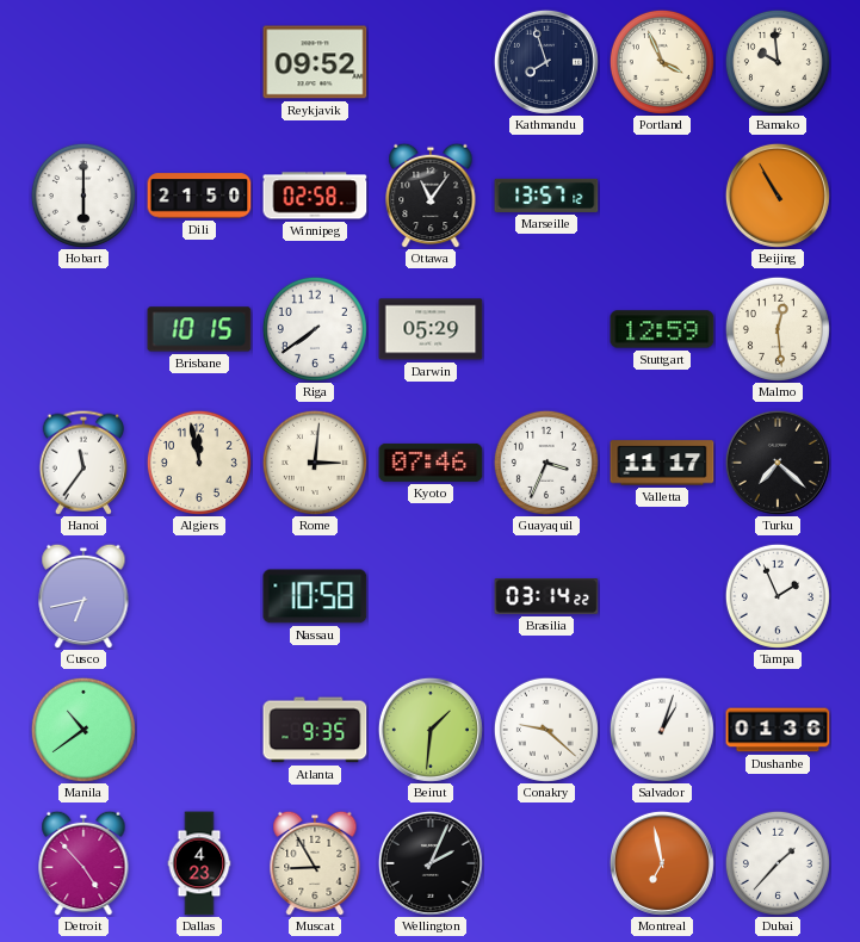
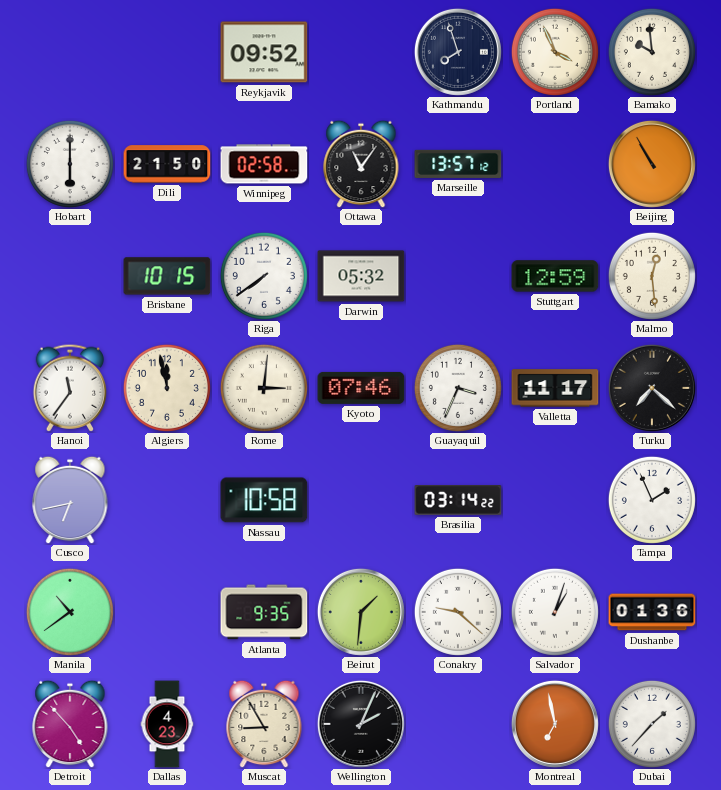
Darwin: 05:29 -> 05:32 (361, 276)
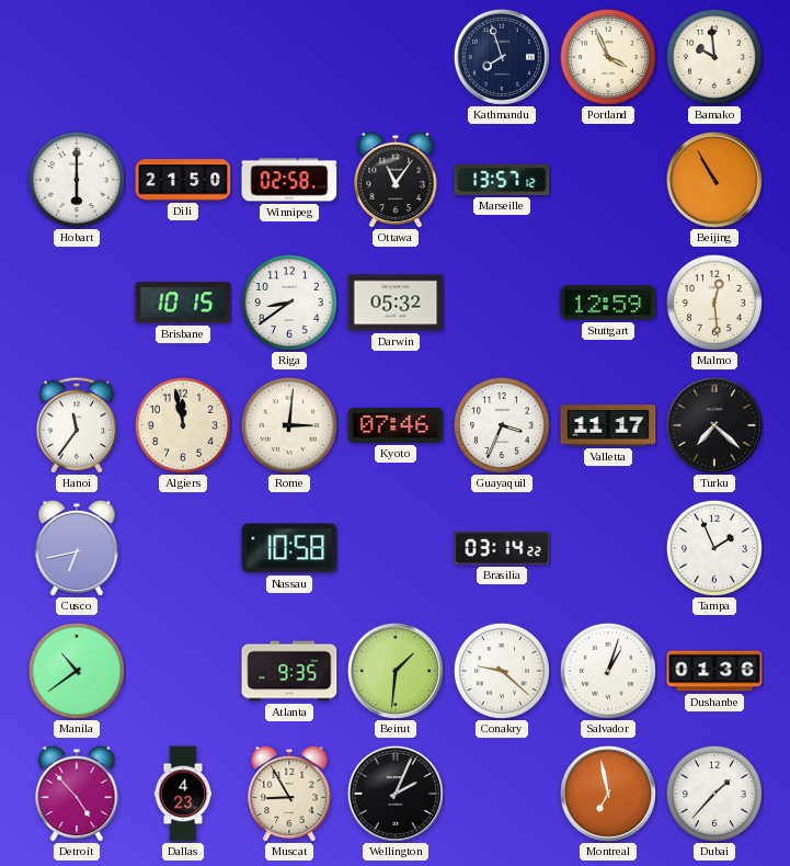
Reykjavik: 09:52 -> none (264, 52)
Riga: 7:39 -> 8:39 (289, 303)
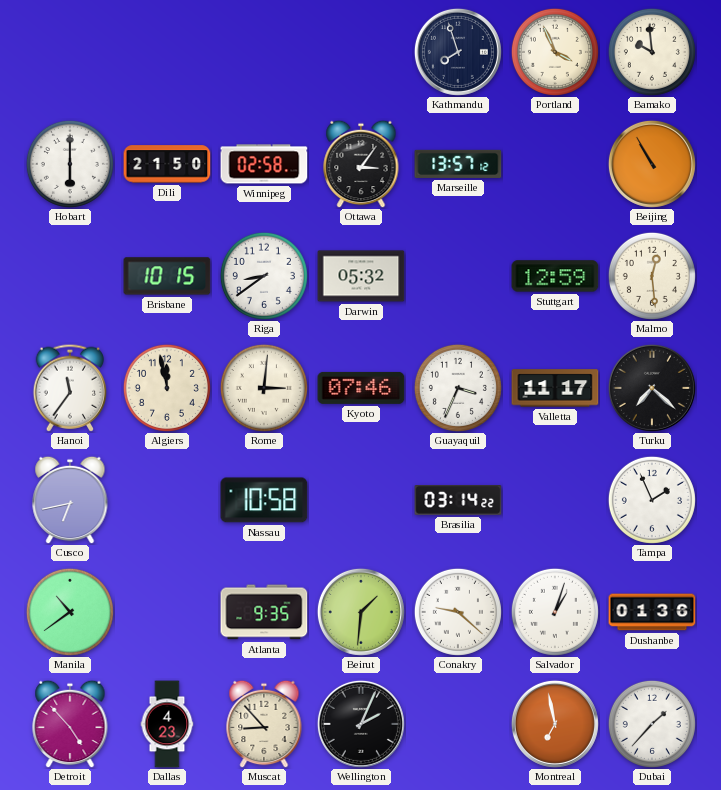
Ottawa: 11:06 -> 3:06 (361, 164)
Muscat: 8:55 -> 8:53 (264, 724)
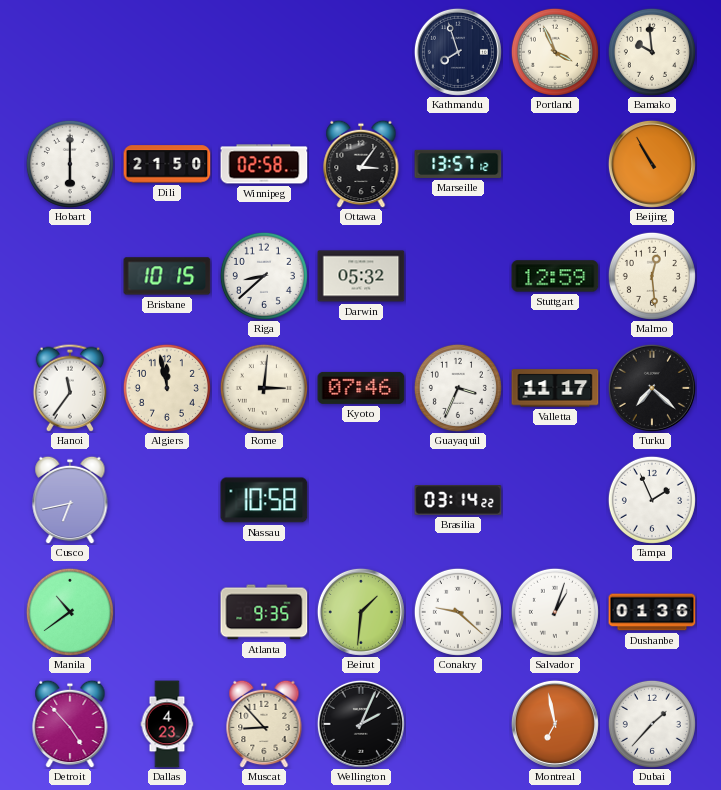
Riga: 8:39 -> 8:38 (264, 276)
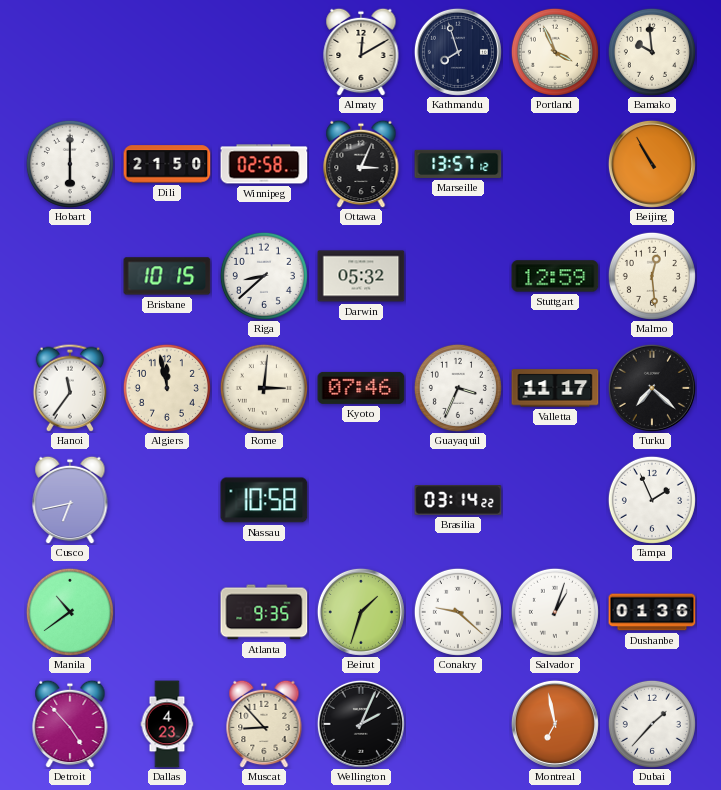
Almaty: none -> 12:10 (361, 52)
Ottawa: 3:06 -> 3:04 (361, 164)
Beirut: 1:31 -> 1:33 (361, 612)
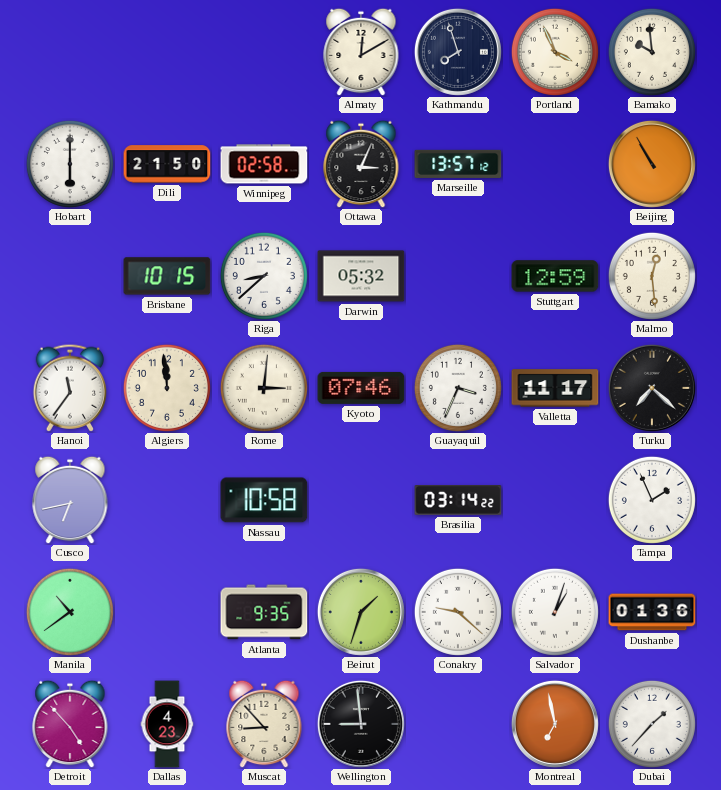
Algiers: 11:58 -> 11:59 (167, 388)
Wellington: 2:04 -> 8:59 (361, 724)
